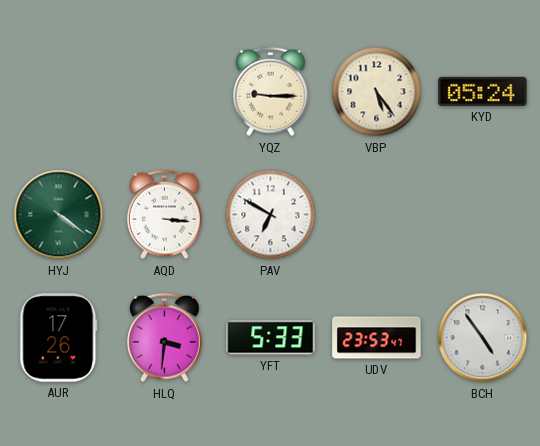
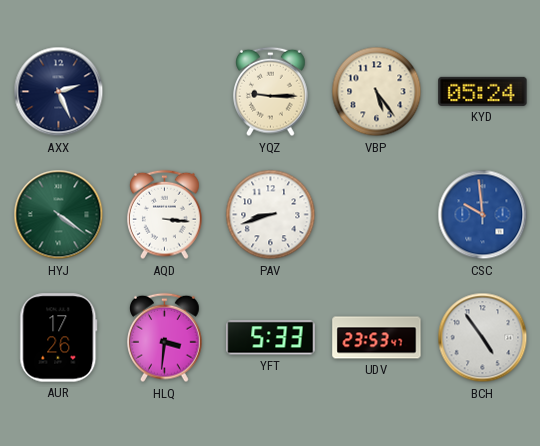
AXX: none -> 2:26 (59, 92)
PAV: 6:50 -> 8:42 (271, 215)
CSC: none -> 9:59 (483, 215)
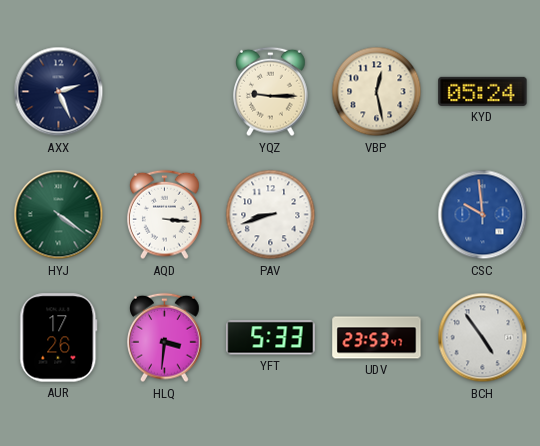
VBP: 5:24 -> 12:28 (377, 92)
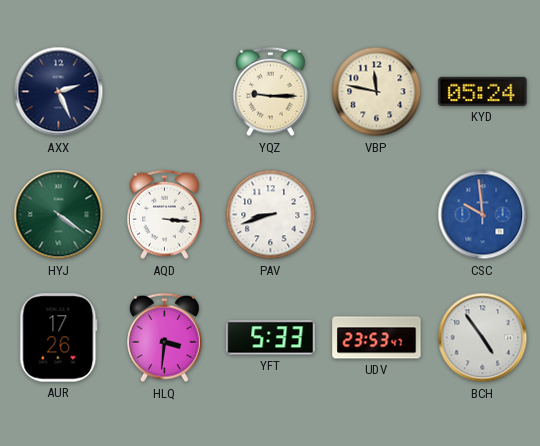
VBP: 12:28 -> 11:47 (377, 92)
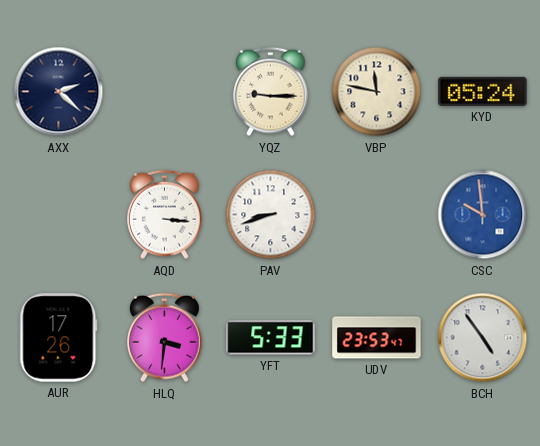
AXX: 2:26 -> 2:22 (59, 92)
HYJ: 4:21 -> none (59, 215)
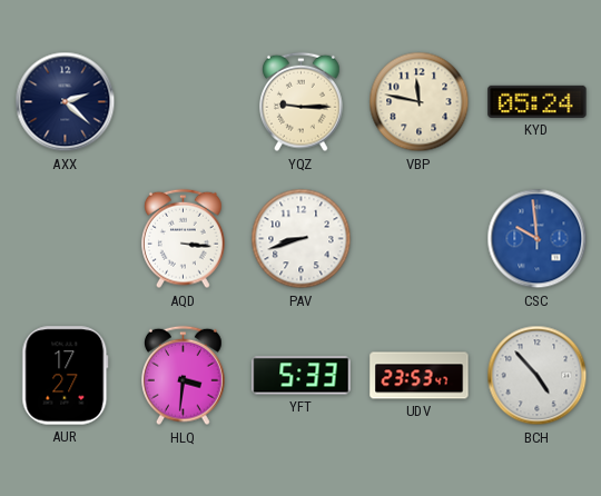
AUR: 17:26 -> 17:27 (66, 376)
BCH: 4:54 -> 4:53 (538, 376)
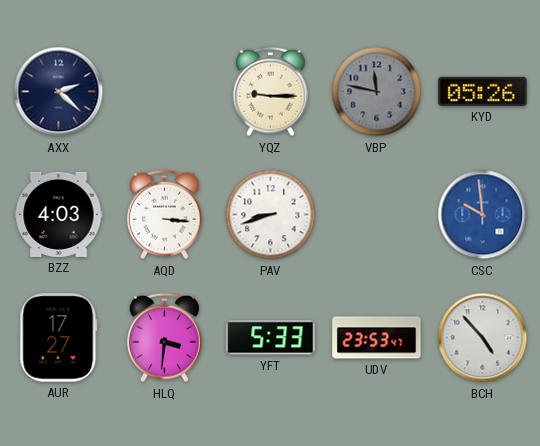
VBP dial: cream -> grey (377, 92)
KYD: 05:24 -> 05:26 (483, 91)
BZZ: none -> 4:03 (59, 214)
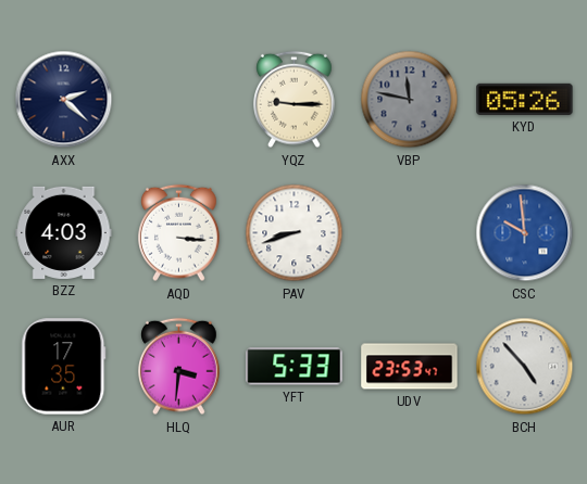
AUR: 17:27 -> 17:35 (64, 367)
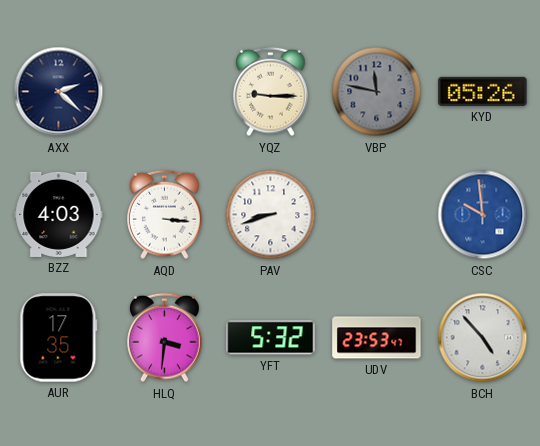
YFT: 5:33 -> 5:32 (271, 338)
